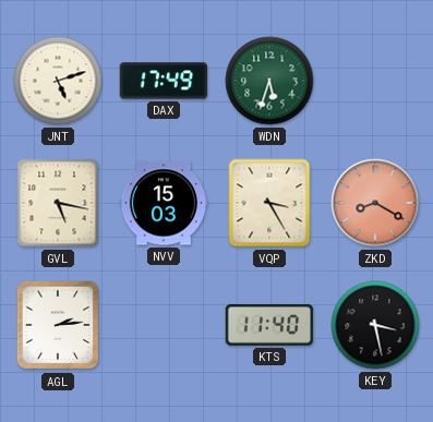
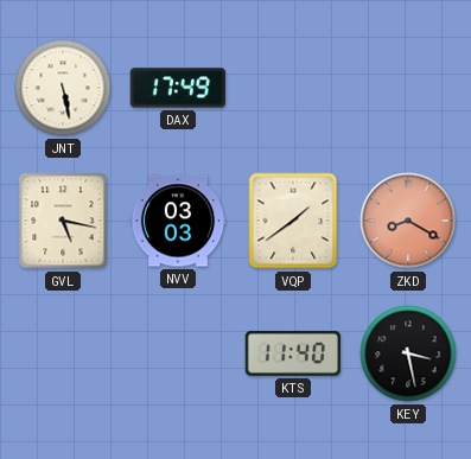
JNT: 5:12 -> 5:28 (63, 88)
WDN: 5:33 -> none (269, 81)
NVV: 15:03 -> 03:03 (178, 221)
VQP: 3:25 -> 1:39 (293, 221)
AGL: 2:14 -> none (58, 325)
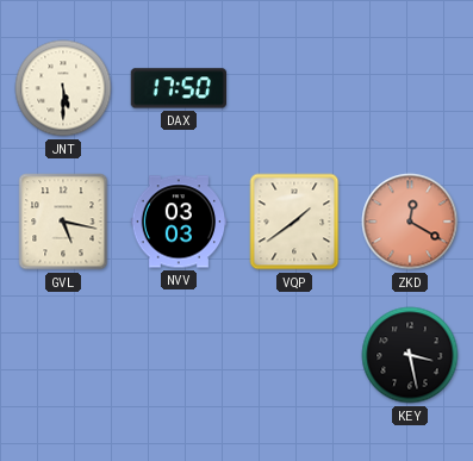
JNT: 5:28 -> 5:30 (63, 88)
DAX: 17:49 -> 17:50 (178, 88)
ZKD: 8:20 -> 12:20 (410, 222)
KTS: 11:40 -> none (292, 353)
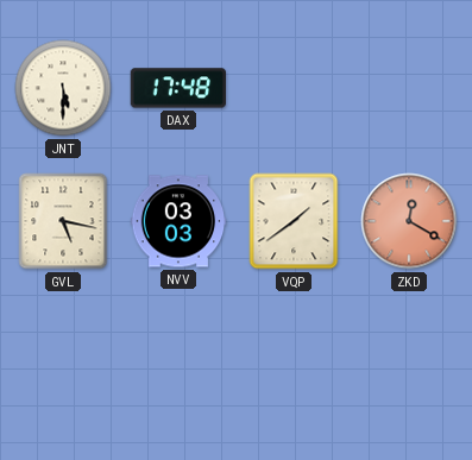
DAX: 17:50 -> 17:48 (177, 88)
KEY: 3:28 -> none (410, 355)
